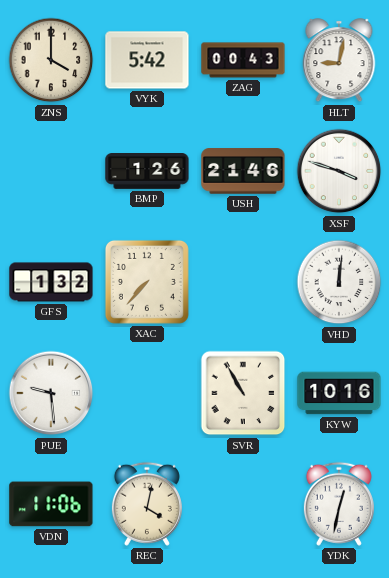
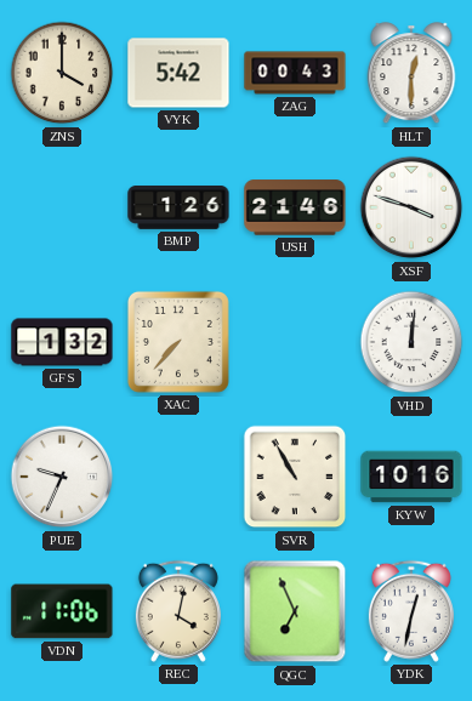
HLT: 9:02 -> 12:30 (411, 74)
PUE: 9:29 -> 9:34 (62, 477)
QGC: none -> 6:56 (295, 611)
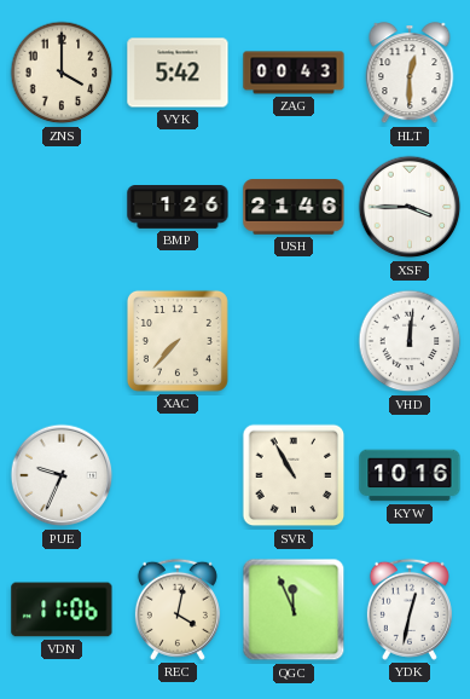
XSF: 3:48 -> 3:45 (410, 207)
GFS: 1:32 -> none (62, 342)
QGC: 6:56 -> 11:56 (294, 610)
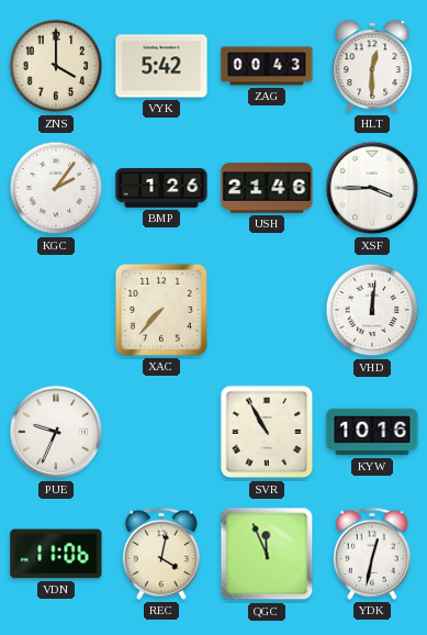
KGC: none -> 2:06 (56, 188)
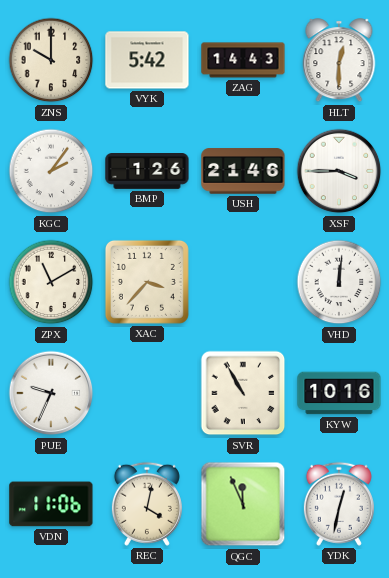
ZNS: 4:00 -> 10:00 (51, 60)
ZAG: 00:43 -> 14:43 (243, 60)
ZPX: none -> 11:10 (51, 282)
XAC: 7:37 -> 3:37 (147, 282)
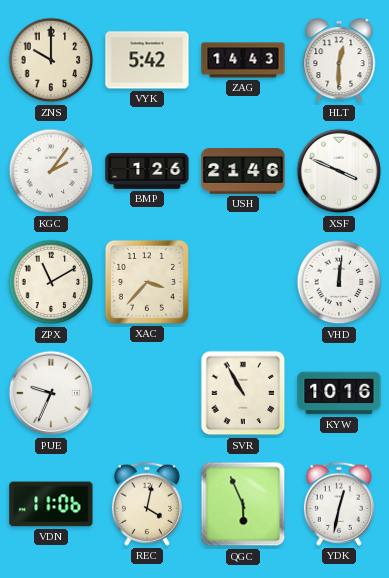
XSF: 3:45 -> 3:49 (339, 171)
QGC: 11:56 -> 5:56 (243, 504)
